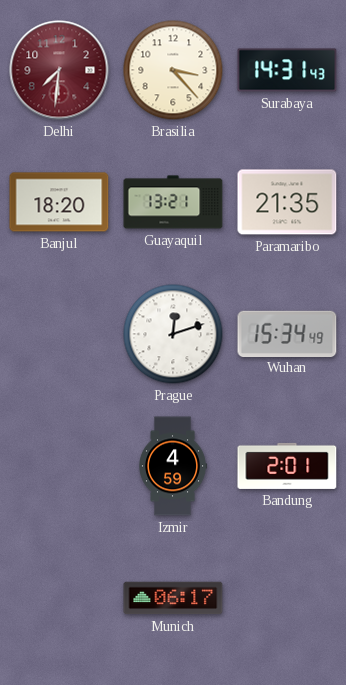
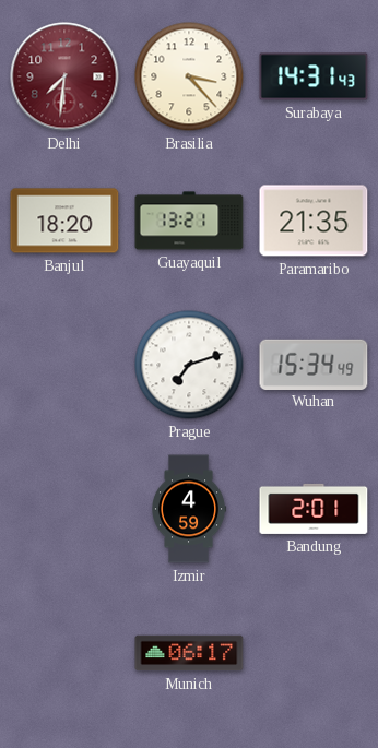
Prague: 12:12 -> 7:12 (189, 365)
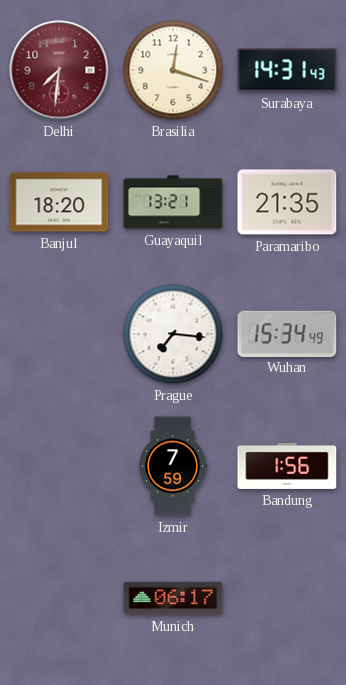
Brasilia: 3:23 -> 12:18 (173, 70)
Prague: 7:12 -> 7:16 (173, 334)
Izmir: 4:59 -> 7:59 (174, 466)
Bandung: 2:01 -> 1:56 (287, 466)
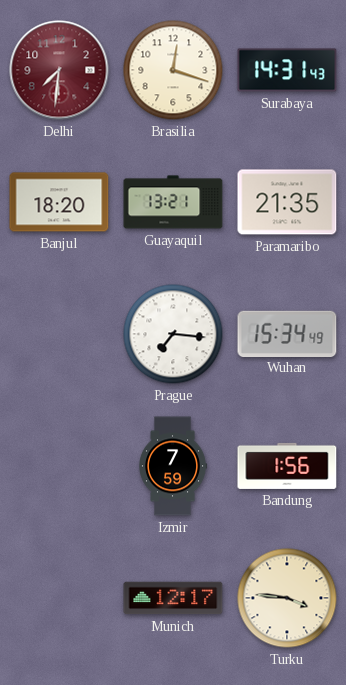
Munich: 06:17 -> 12:17 (173, 598)
Turku: none -> 3:46 (287, 598)
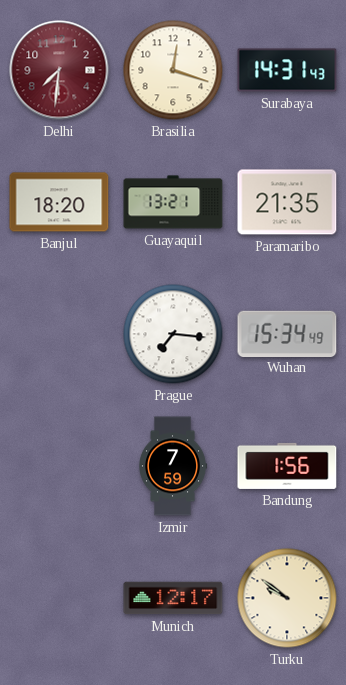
Turku: 3:46 -> 9:51 (287, 598)
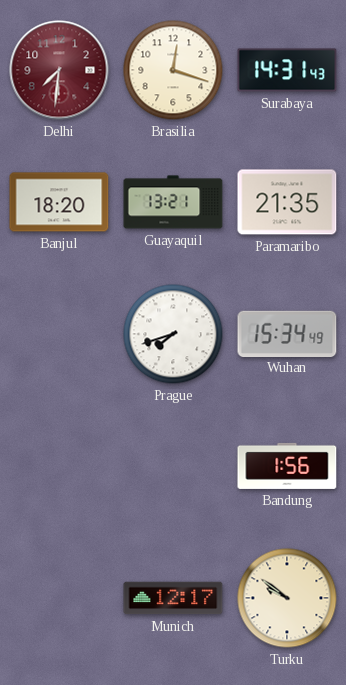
Prague: 7:16 -> 7:42 (173, 334)
Izmir: 7:59 -> none (174, 466)
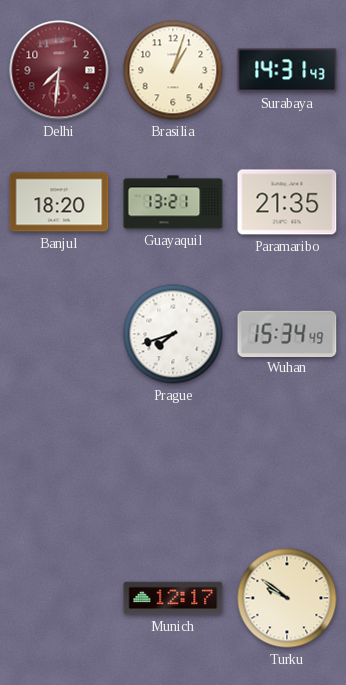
Brasilia: 12:18 -> 1:03 (173, 70)
Bandung: 1:56 -> none (287, 466)
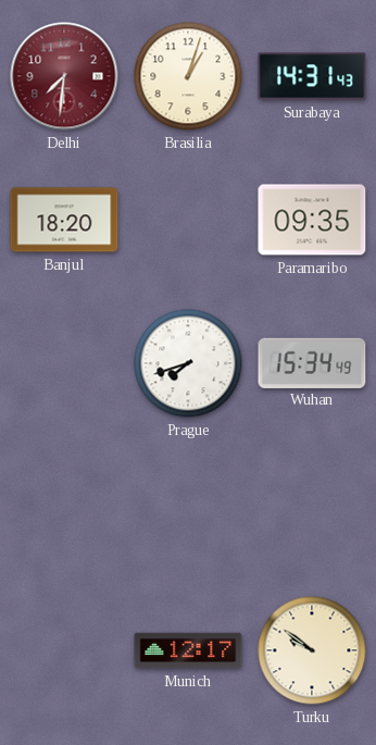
Guayaquil: 13:21 -> none (173, 202)
Paramaribo: 21:35 -> 09:35 (312, 220)
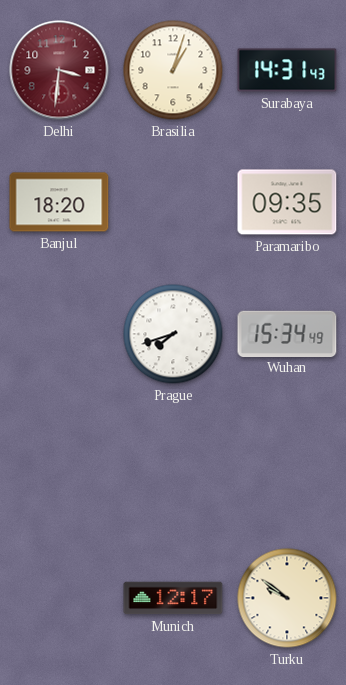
Delhi: 7:31 -> 3:31 (59, 70)
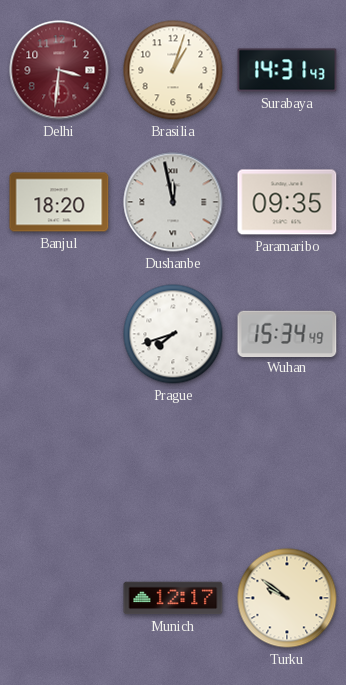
Dushanbe: none -> 11:58 (173, 202)
